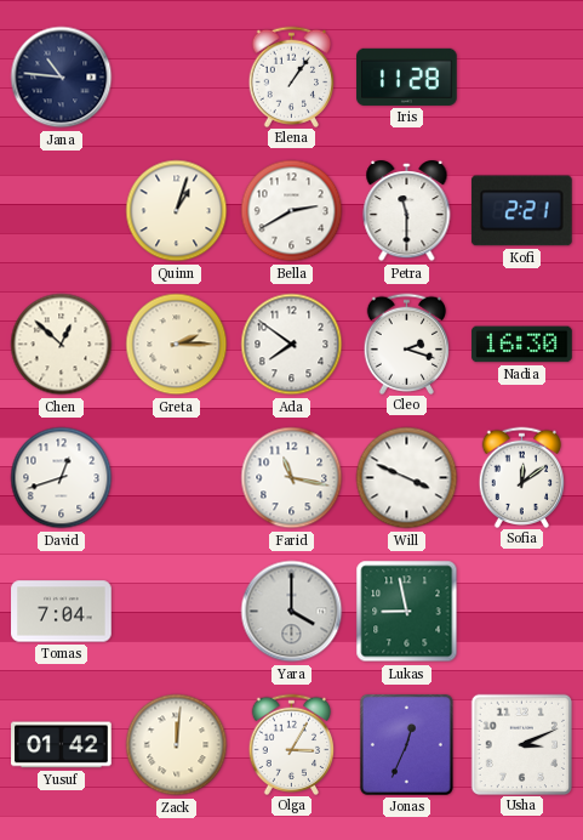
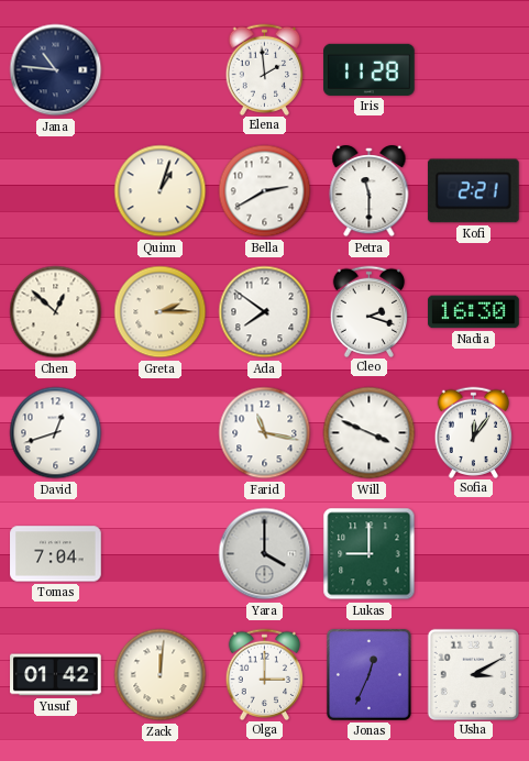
Elena: 1:06 -> 1:59 (265, 69)
Sofia: 12:09 -> 12:06 (474, 432)
Lukas: 8:58 -> 9:00 (370, 554)
Olga: 3:05 -> 3:00 (265, 674)
Usha: 3:11 -> 3:10 (473, 674)
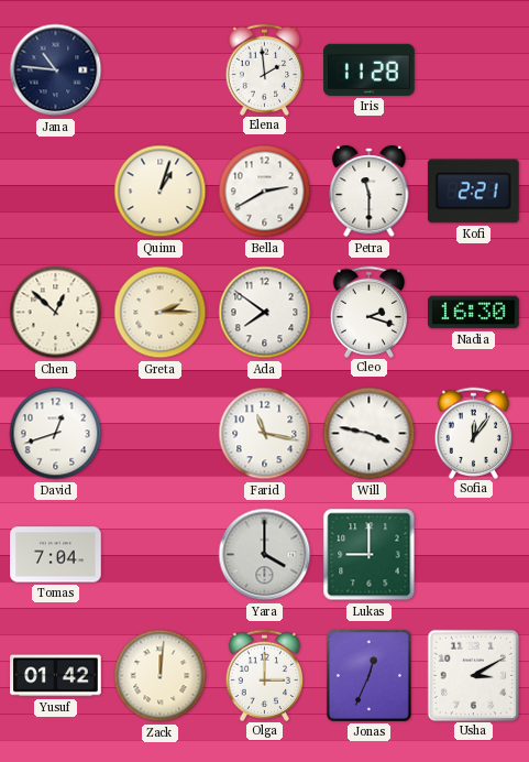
Will: 3:49 -> 3:47 (370, 434)
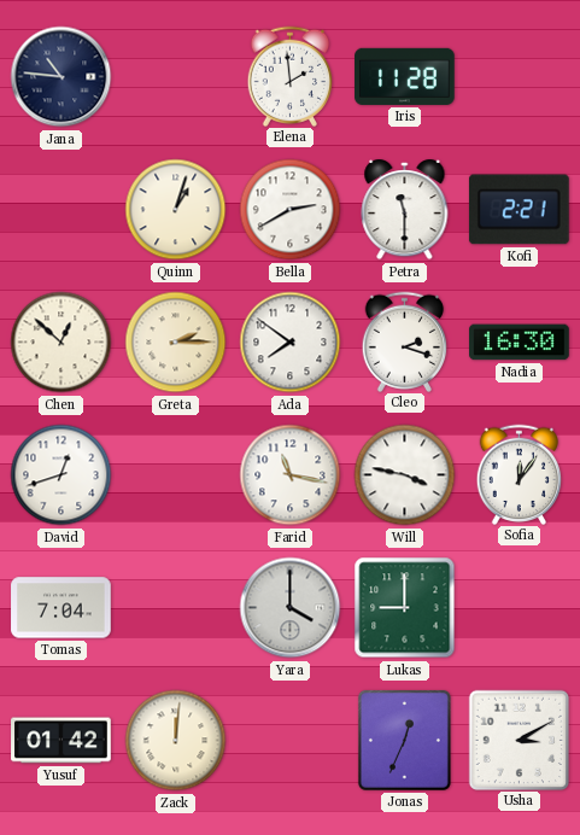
Olga: 3:00 -> none (265, 675)
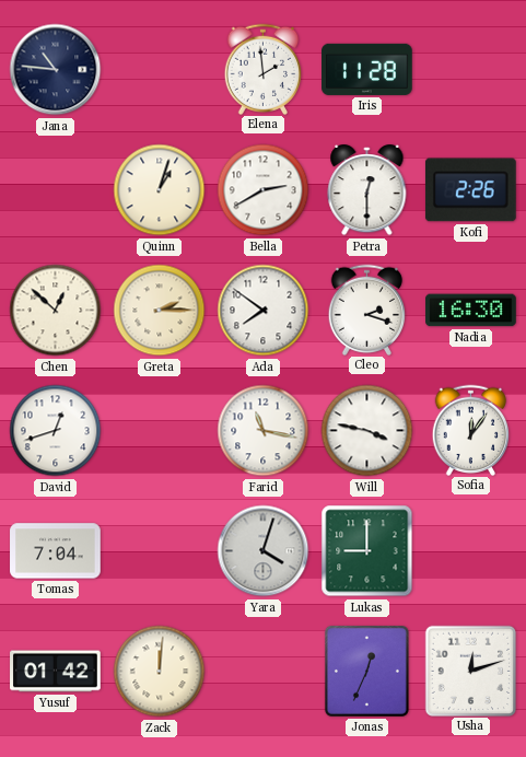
Petra: 11:30 -> 12:30 (367, 191)
Kofi: 2:21 -> 2:26 (470, 190)
Yara: 4:00 -> 4:03 (264, 551)
Usha: 3:10 -> 12:12 (470, 671)
